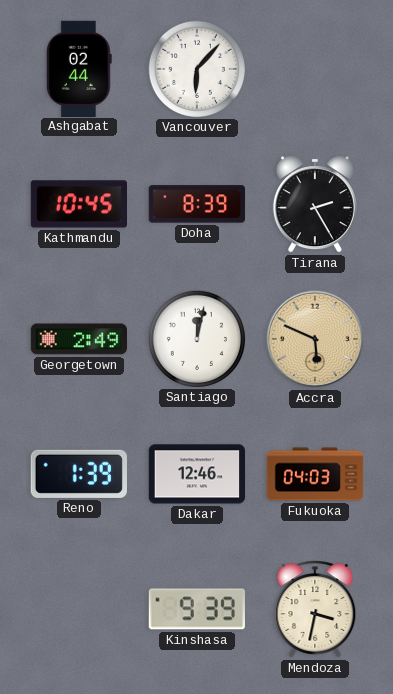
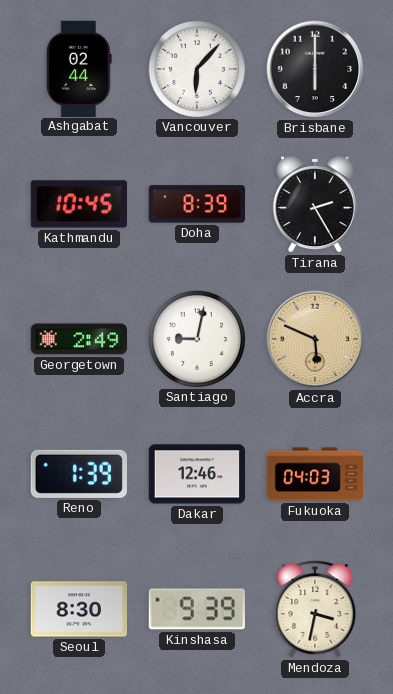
Brisbane: none -> 6:00 (315, 69)
Santiago: 12:02 -> 9:02 (196, 338)
Seoul: none -> 8:30 (78, 609)
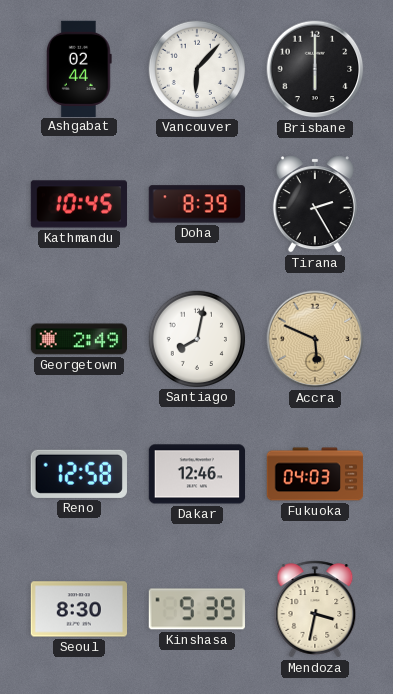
Santiago: 9:02 -> 8:02 (196, 338)
Reno: 1:39 -> 12:58 (79, 474)
